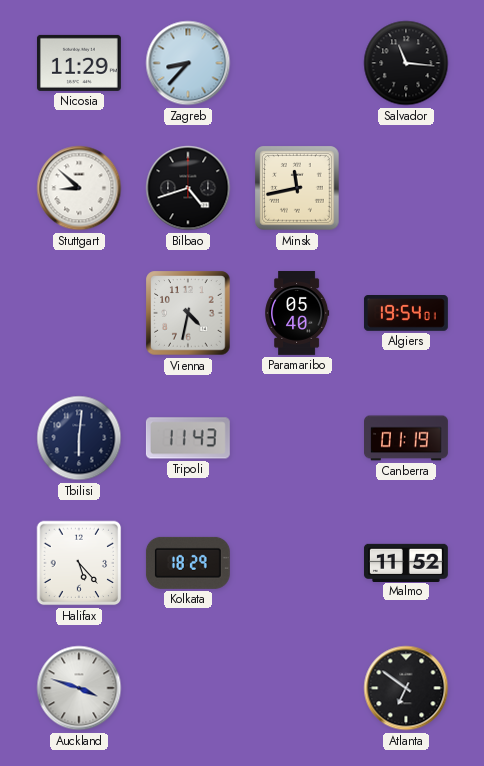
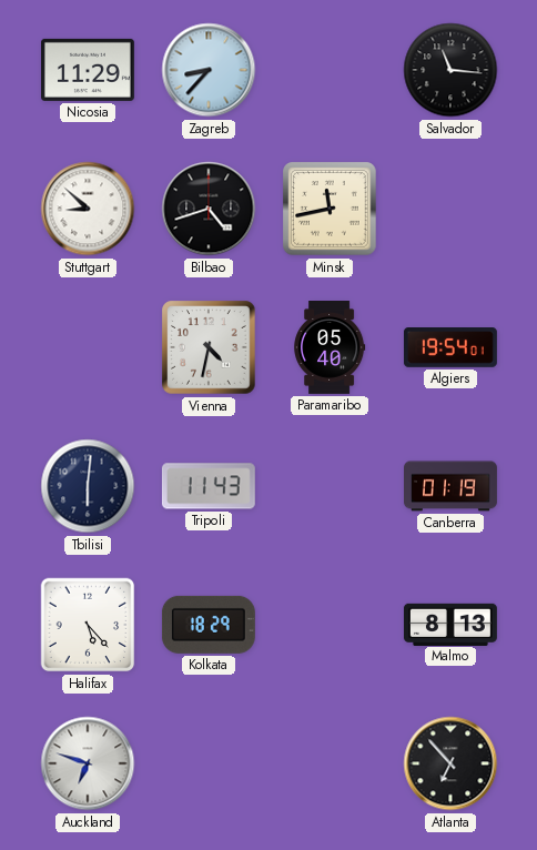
Malmo: 11:52 -> 8:13 (450, 624)
Auckland: 3:48 -> 6:48 (88, 763)
Atlanta: 6:51 -> 6:53 (450, 763)
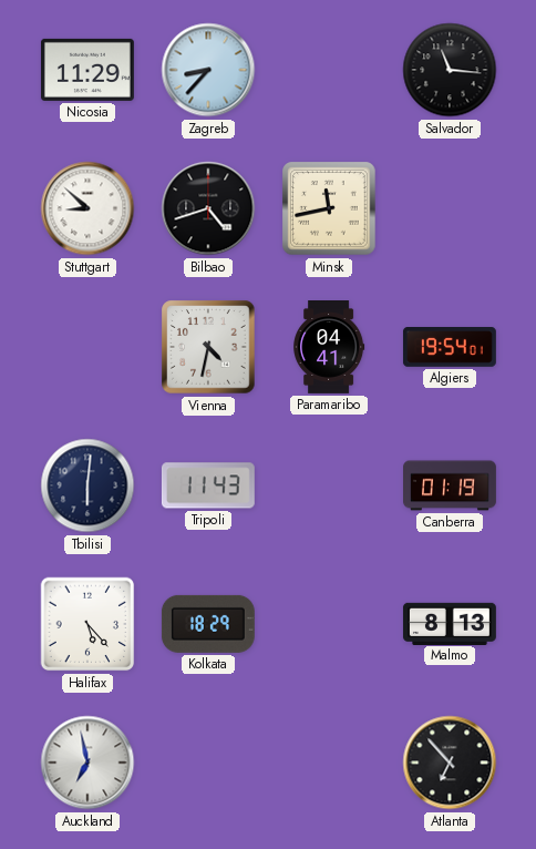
Paramaribo: 05:40 -> 04:41 (329, 348)
Auckland: 6:48 -> 6:58 (87, 763)
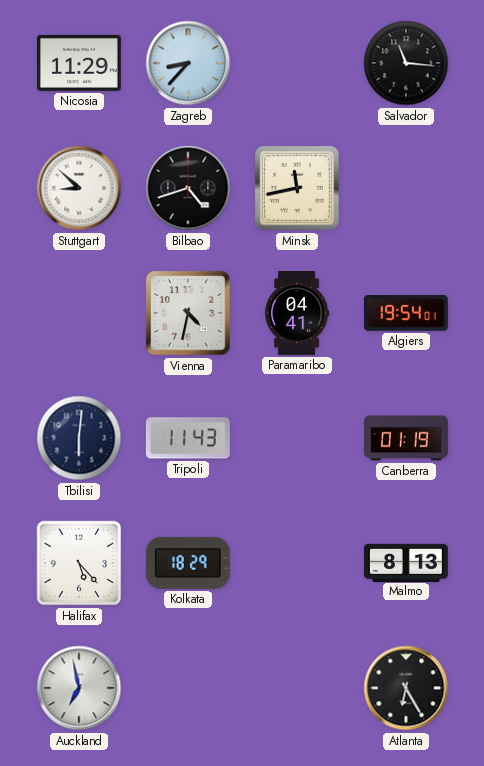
Atlanta: 6:53 -> 6:25 (406, 688)
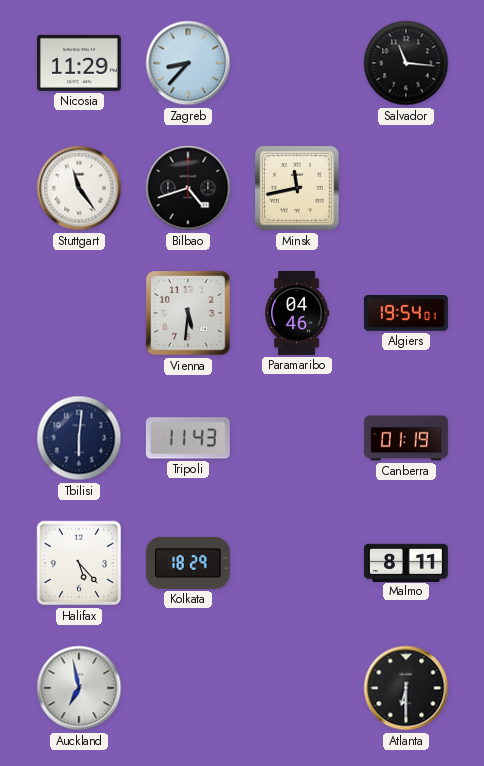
Stuttgart: 8:52 -> 11:24 (79, 188)
Vienna: 4:32 -> 5:31 (188, 313)
Paramaribo: 04:41 -> 04:46 (297, 314)
Malmo: 8:13 -> 8:11 (406, 562)
Atlanta: 6:25 -> 6:30 (406, 688)
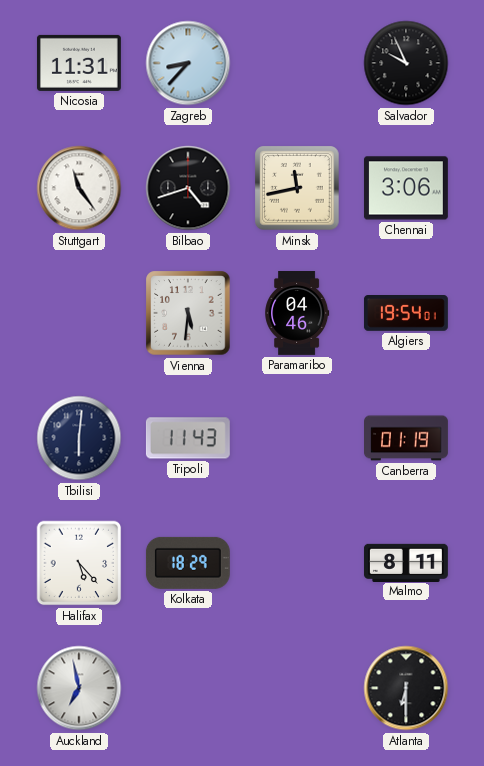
Nicosia: 11:29 -> 11:31 (79, 63)
Salvador: 11:16 -> 9:56 (406, 63)
Chennai: none -> 3:06 (406, 188)
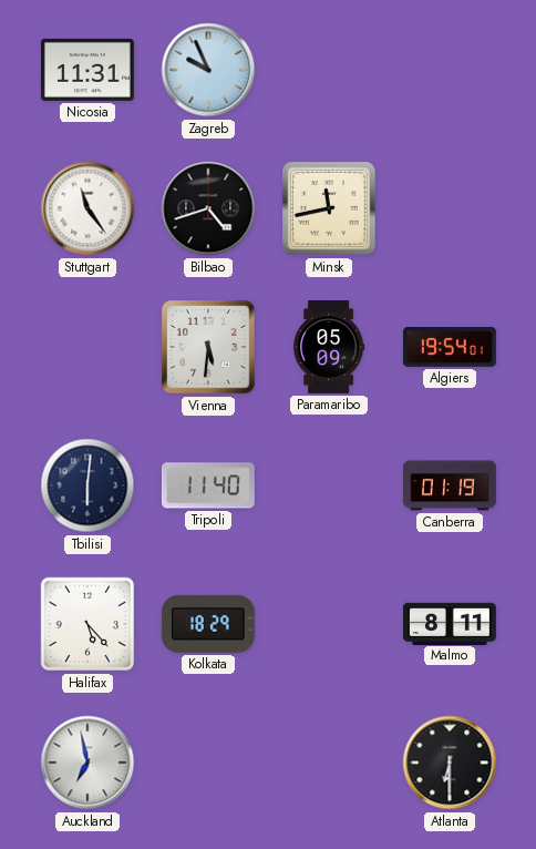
Zagreb: 8:37 -> 9:56 (208, 70)
Salvador: 9:56 -> none (406, 63)
Chennai: 3:06 -> none (406, 188)
Paramaribo: 04:46 -> 05:09 (329, 348)
Tripoli: 11:43 -> 11:40 (208, 485)
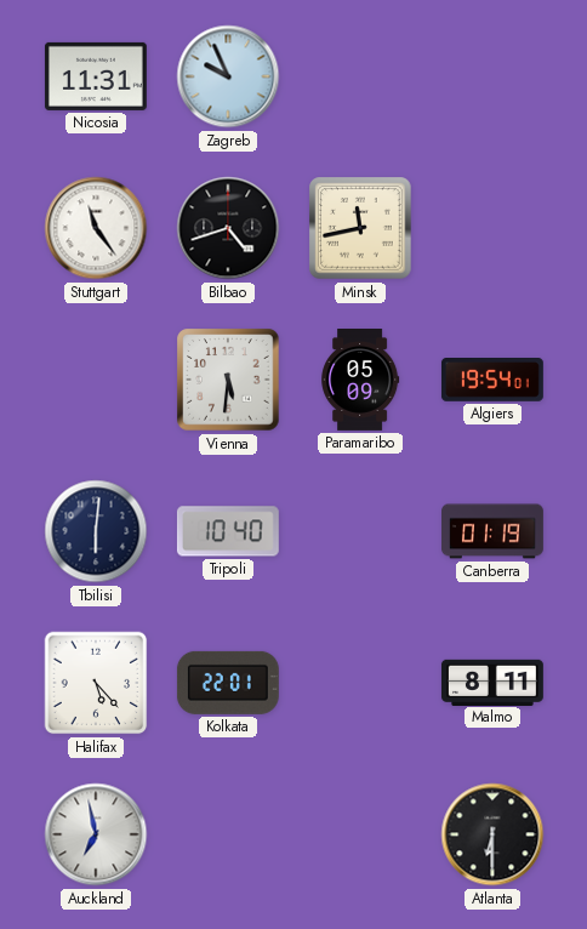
Tripoli: 11:40 -> 10:40 (228, 531)
Kolkata: 18:29 -> 22:01 (228, 683)
